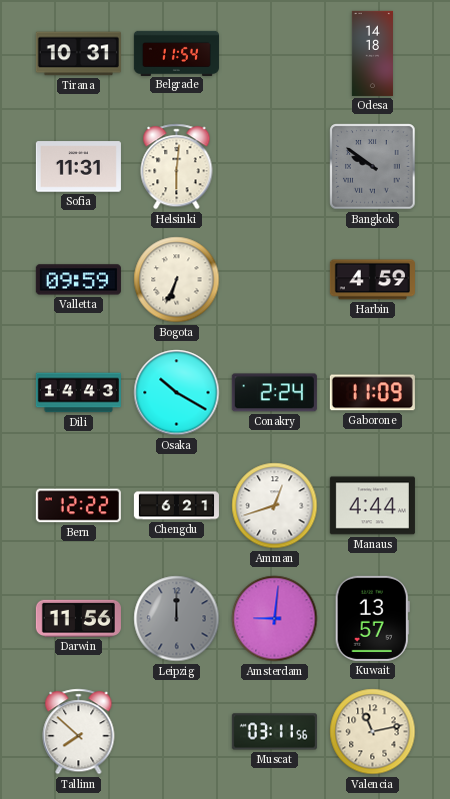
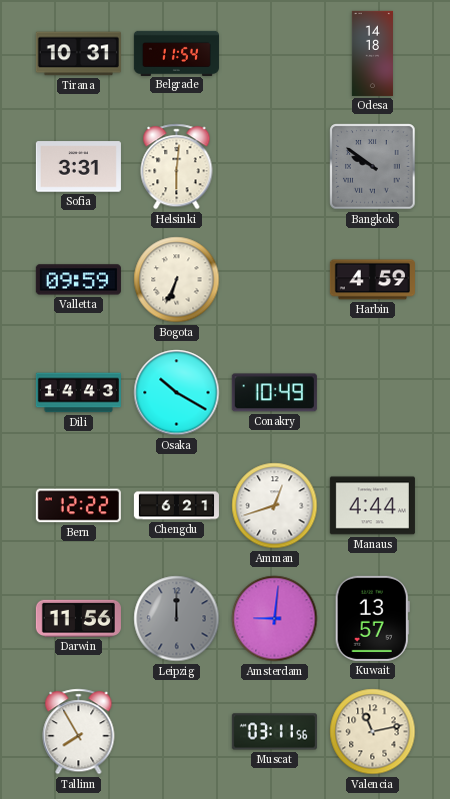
Sofia: 11:31 -> 3:31 (78, 167)
Conakry: 2:24 -> 10:49 (274, 393)
Gaborone: 11:09 -> none (372, 393)
Tallinn: 7:52 -> 7:55 (79, 732)
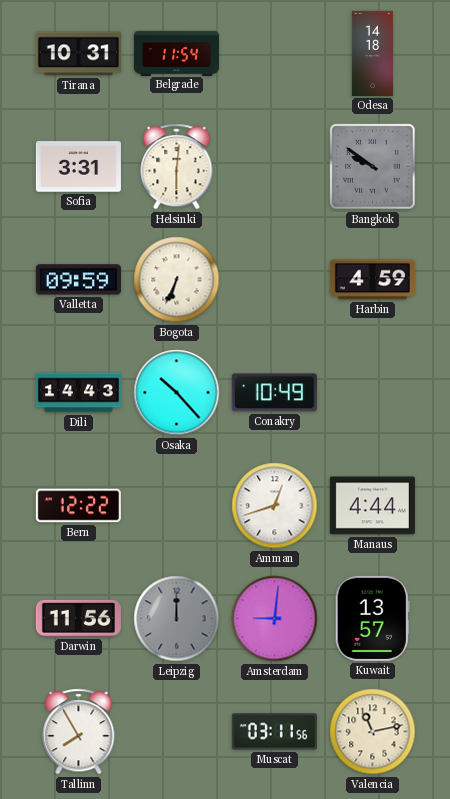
Osaka: 10:20 -> 10:23 (177, 393)
Chengdu: 6:21 -> none (176, 506)
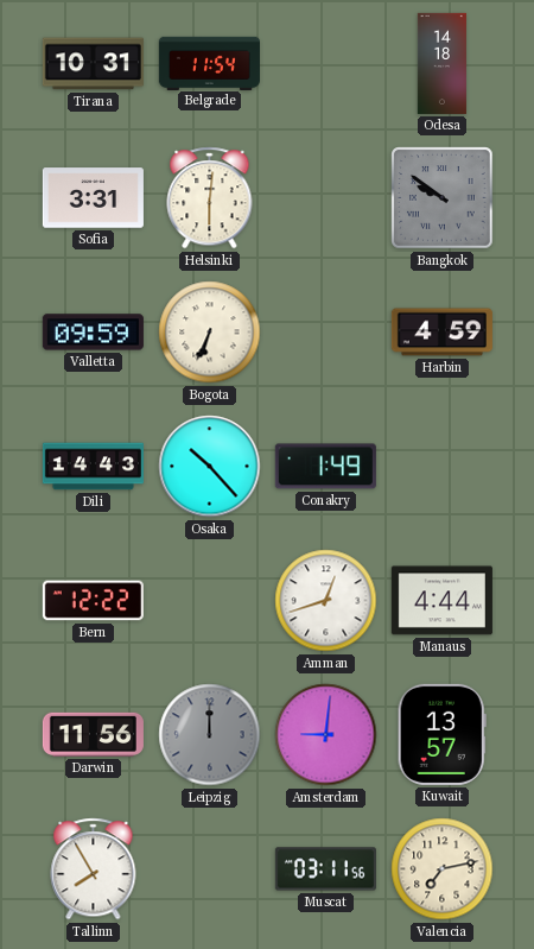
Conakry: 10:49 -> 1:49 (325, 467)
Valencia: 11:13 -> 7:13 (443, 869)
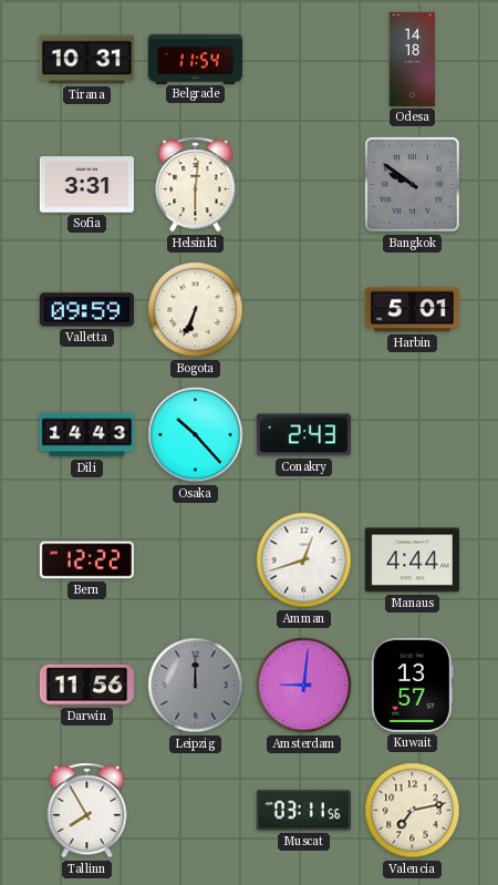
Harbin: 4:59 -> 5:01 (412, 310)
Conakry: 1:49 -> 2:43 (303, 435)
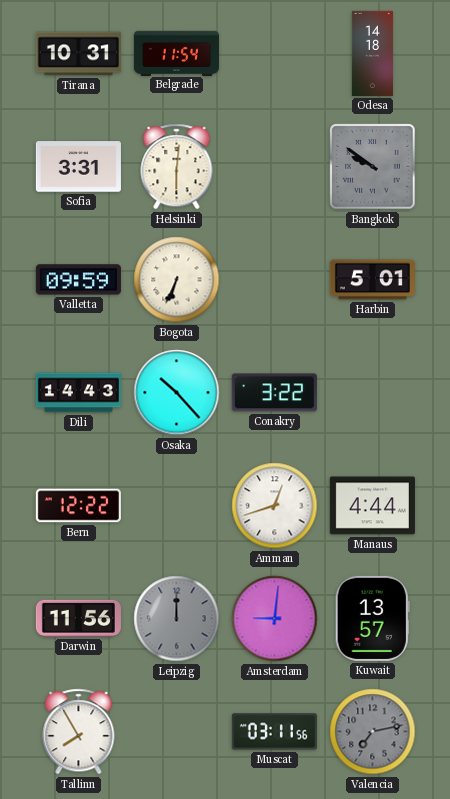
Conakry: 2:43 -> 3:22 (274, 393)
Valencia dial: cream -> grey (373, 732)
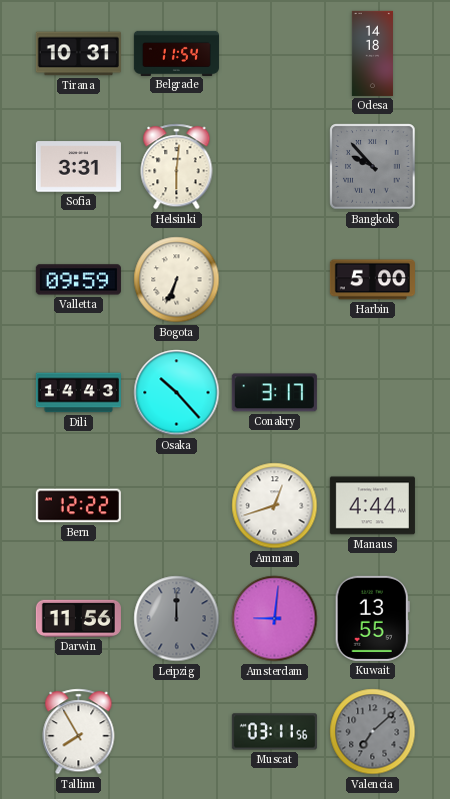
Bangkok: 9:51 -> 9:53 (373, 167)
Harbin: 5:01 -> 5:00 (372, 280)
Conakry: 3:22 -> 3:17 (274, 393)
Kuwait: 13:57 -> 13:55 (372, 618)
Valencia: 7:13 -> 7:08 (373, 732)
